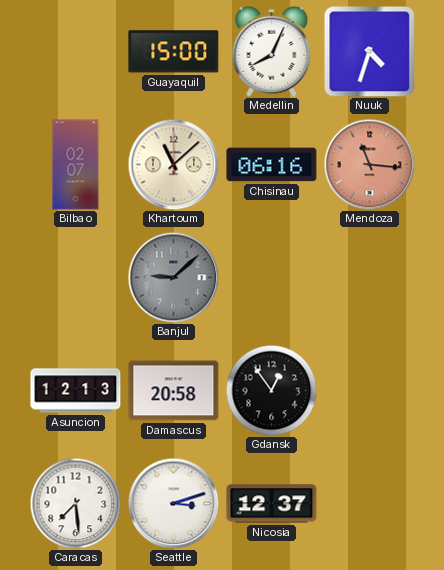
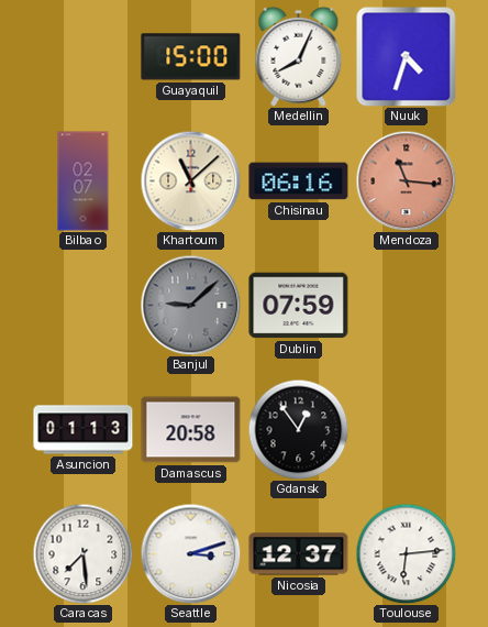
Dublin: none -> 07:59 (299, 306)
Asuncion: 12:13 -> 01:13 (84, 430)
Toulouse: none -> 6:14 (406, 553)
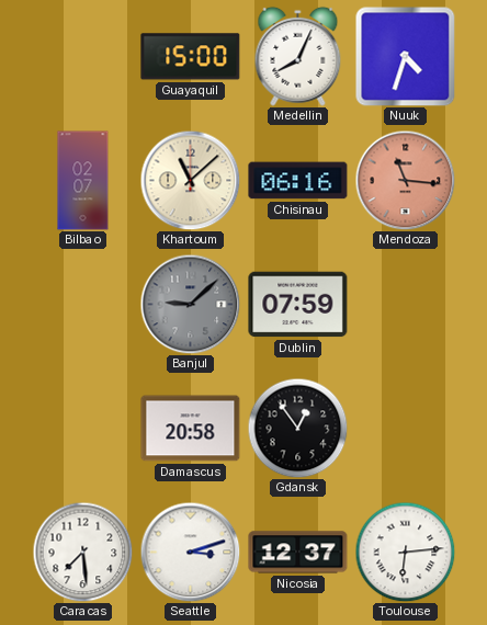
Asuncion: 01:13 -> none (84, 430)
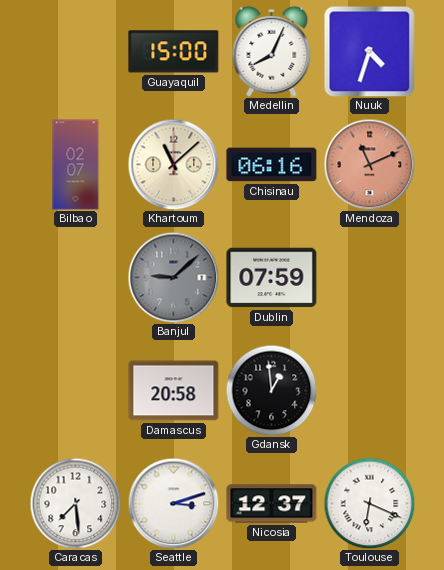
Mendoza: 11:16 -> 11:11 (369, 164)
Gdansk: 12:54 -> 12:59 (271, 390)
Toulouse: 6:14 -> 6:19 (369, 503)
